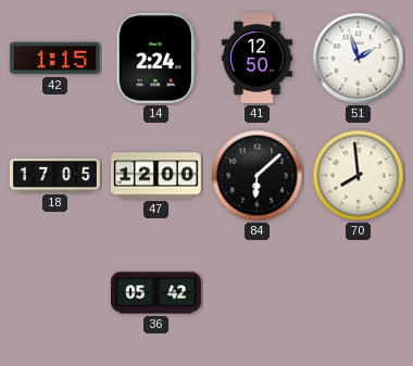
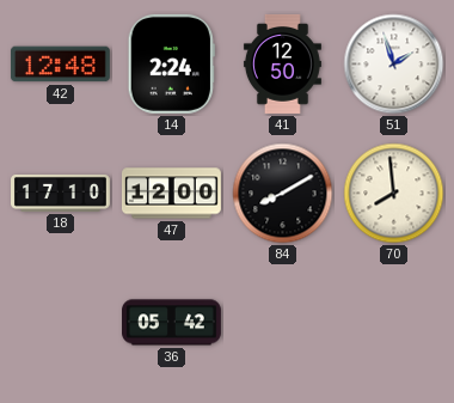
42: 1:15 -> 12:48 (60, 65)
18: 17:05 -> 17:10 (61, 193)
84: 6:08 -> 8:10 (283, 194)
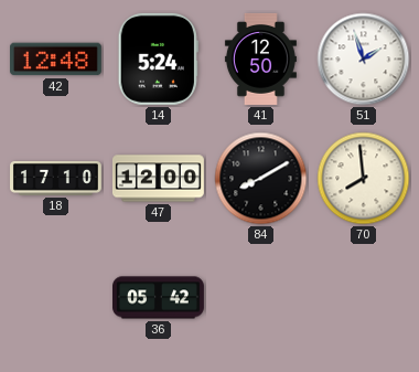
14: 2:24 -> 5:24 (158, 59)
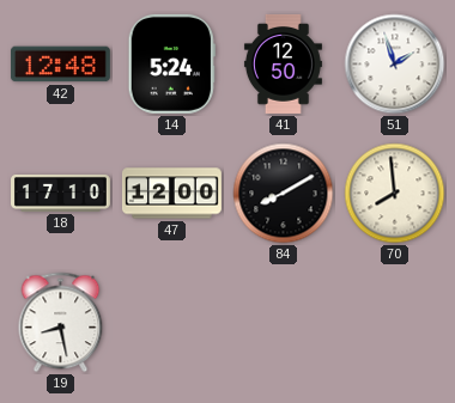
19: none -> 8:28 (61, 323)
36: 05:42 -> none (159, 298)
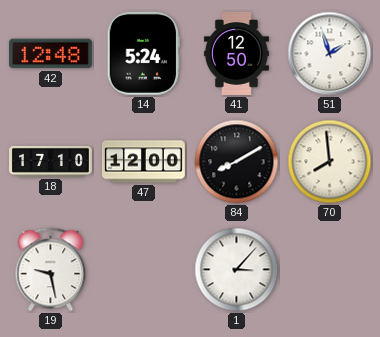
19: 8:28 -> 9:28 (51, 270)
1: none -> 3:07 (237, 270)
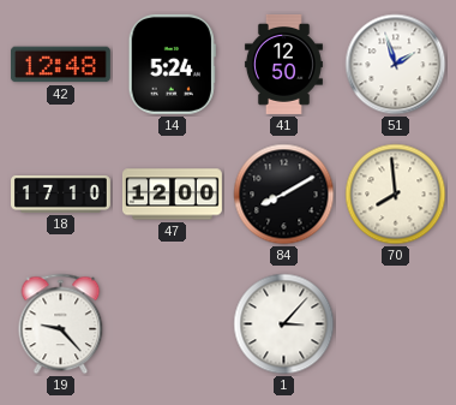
19: 9:28 -> 9:23 (61, 324)
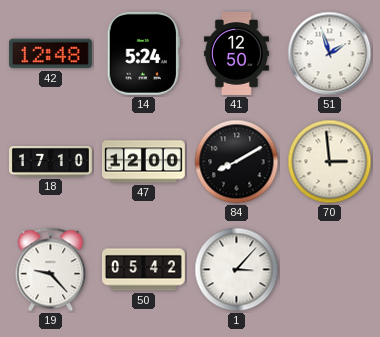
70: 7:59 -> 2:59 (330, 162)
50: none -> 05:42 (143, 270)
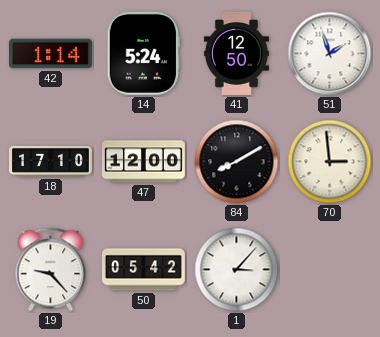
42: 12:48 -> 1:14 (50, 54)
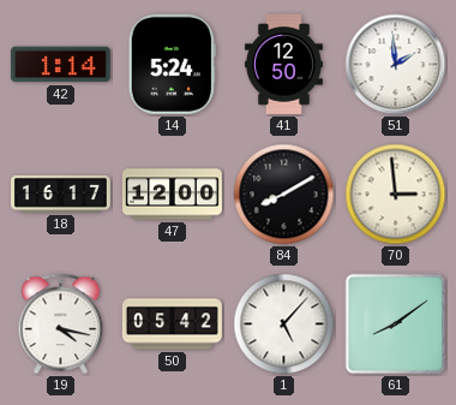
51: 1:57 -> 1:59 (396, 65)
18: 17:10 -> 16:17 (61, 193)
19: 9:23 -> 4:17 (61, 324)
1: 3:07 -> 5:07 (284, 324)
61: none -> 8:09 (396, 324)
